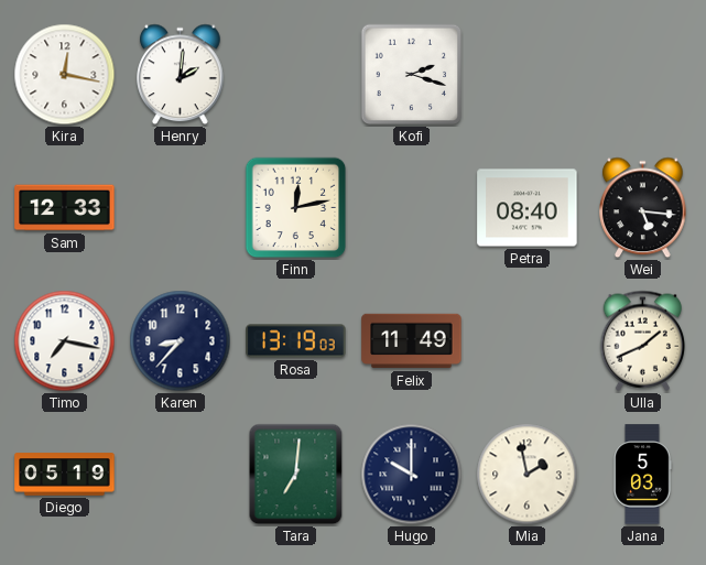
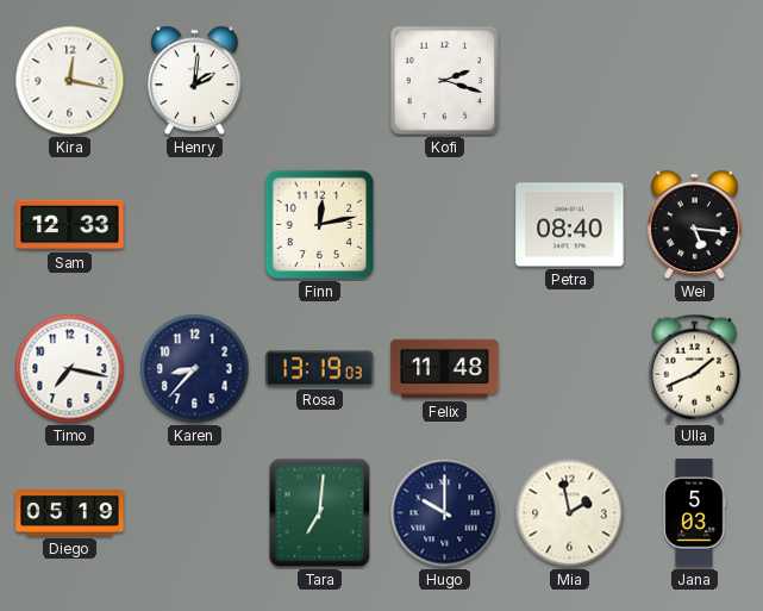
Felix: 11:49 -> 11:48 (445, 369)
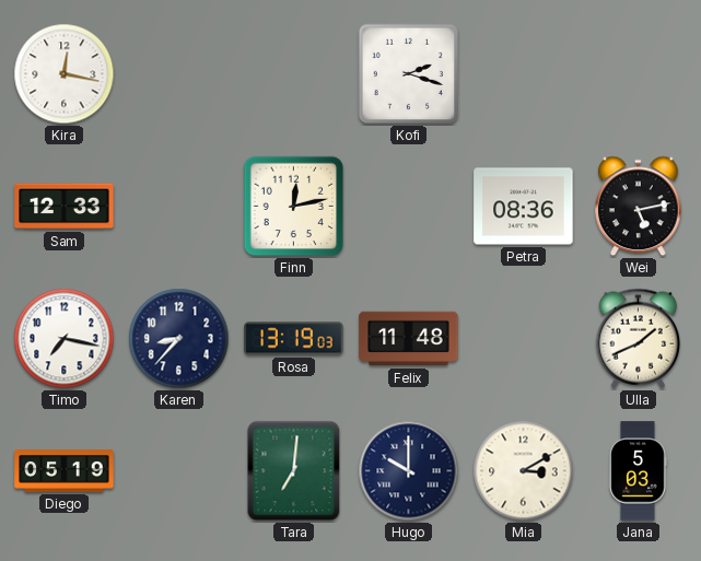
Henry: 2:01 -> none (195, 81)
Petra: 08:40 -> 08:36 (524, 207)
Wei: 5:16 -> 5:13 (639, 207)
Mia: 1:58 -> 3:10 (524, 471)
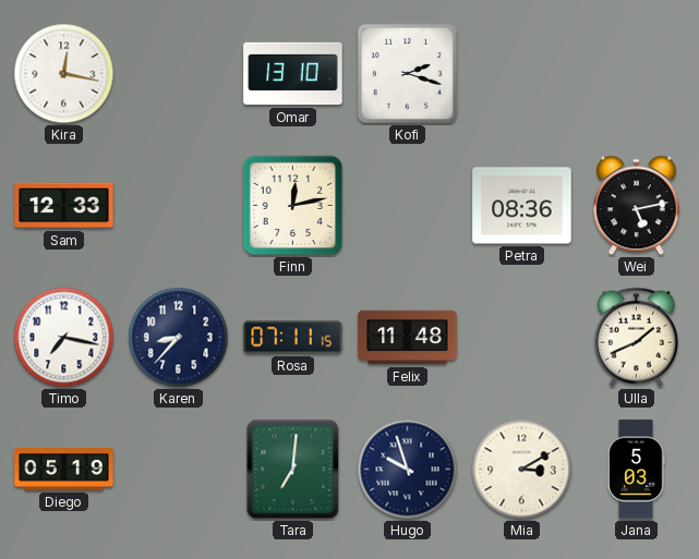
Omar: none -> 13:10 (293, 74)
Rosa: 13:19 -> 07:11 (293, 338)
Hugo: 10:00 -> 9:57 (408, 470)
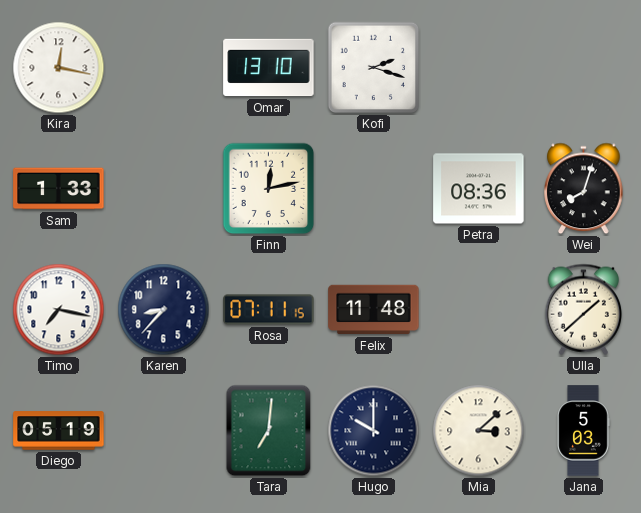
Sam: 12:33 -> 1:33 (59, 189)
Wei: 5:13 -> 8:03 (584, 189)
Ulla: 1:41 -> 1:38 (583, 309)
Hugo: 9:57 -> 10:00 (374, 431)
Mia: 3:10 -> 3:08 (479, 431)
